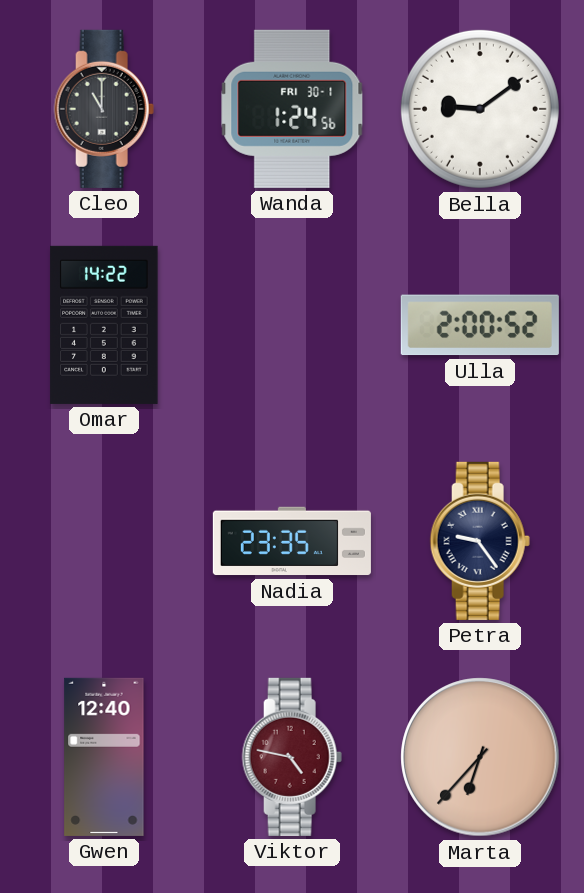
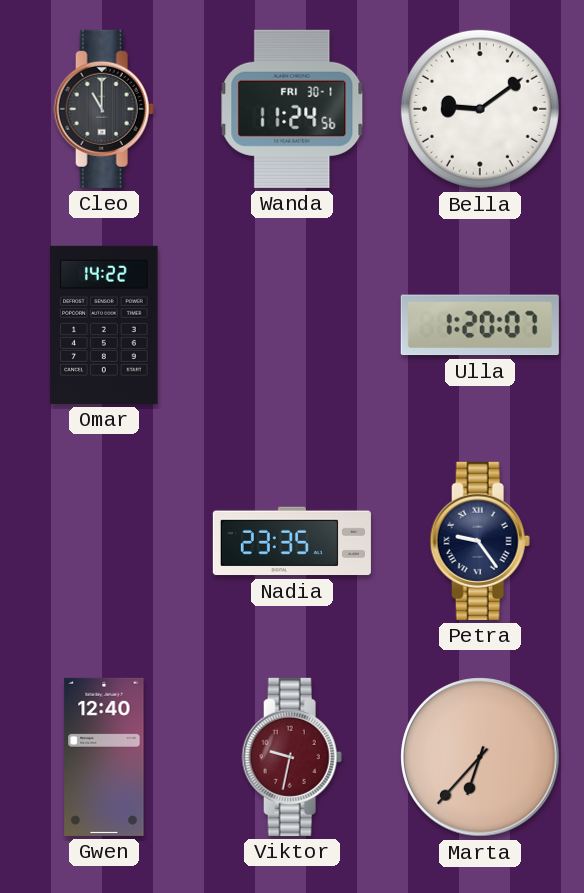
Wanda: 1:24 -> 11:24 (292, 109)
Ulla: 2:00 -> 1:20 (480, 325)
Viktor: 4:47 -> 9:32 (292, 757)
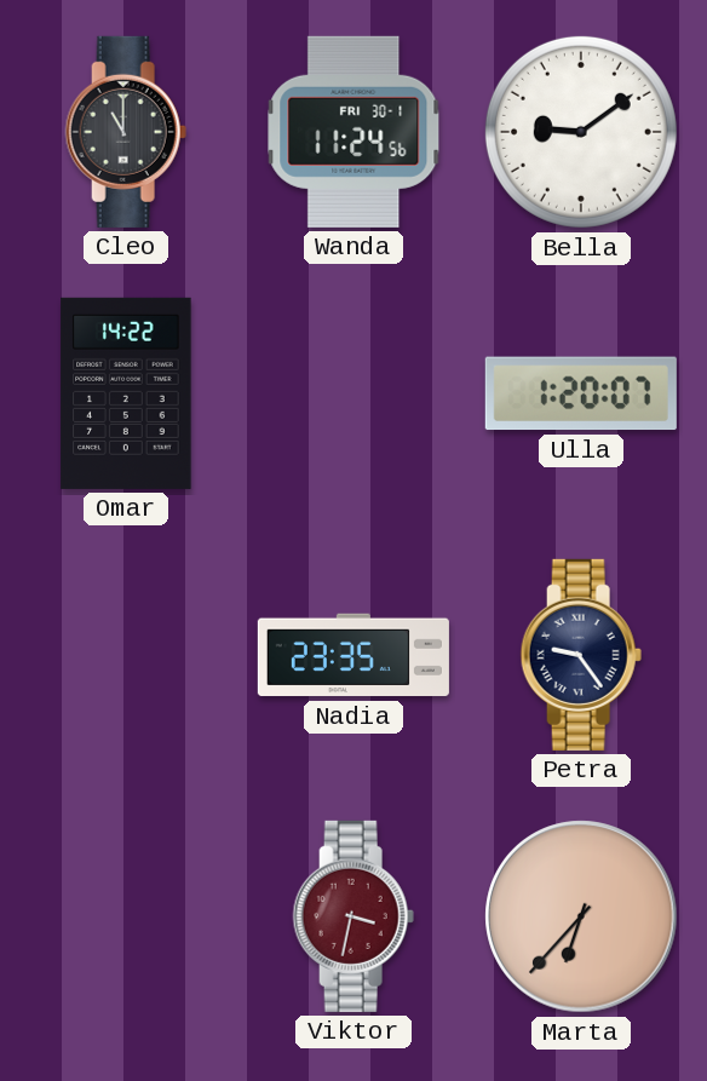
Gwen: 12:40 -> none (104, 757)
Viktor: 9:32 -> 3:32 (353, 916)
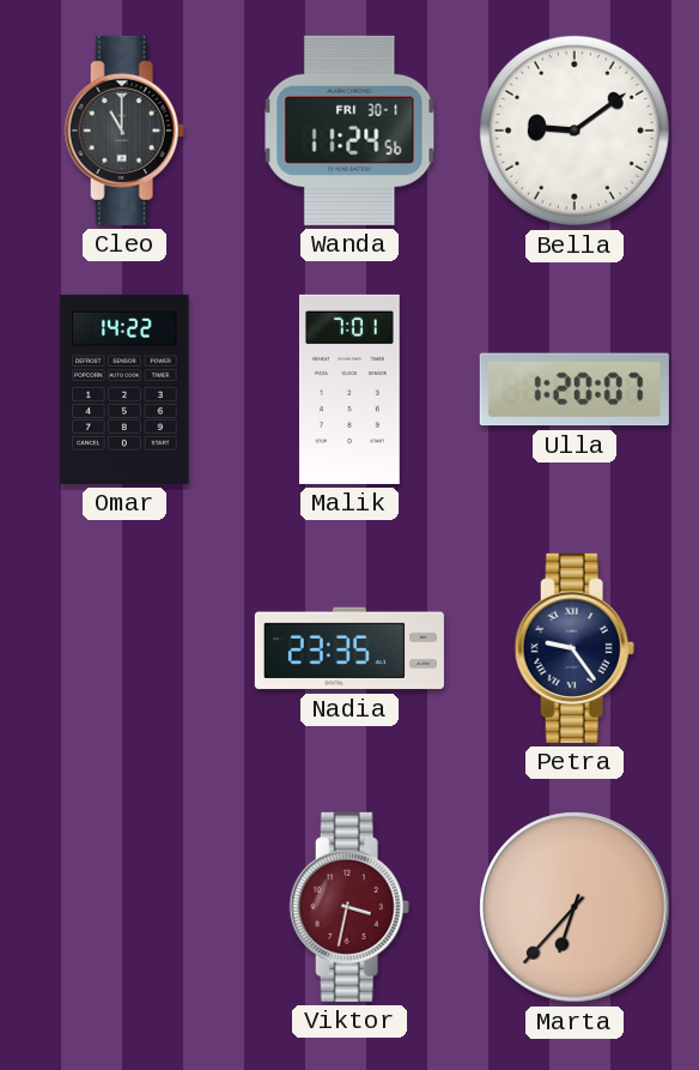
Malik: none -> 7:01 (349, 389)
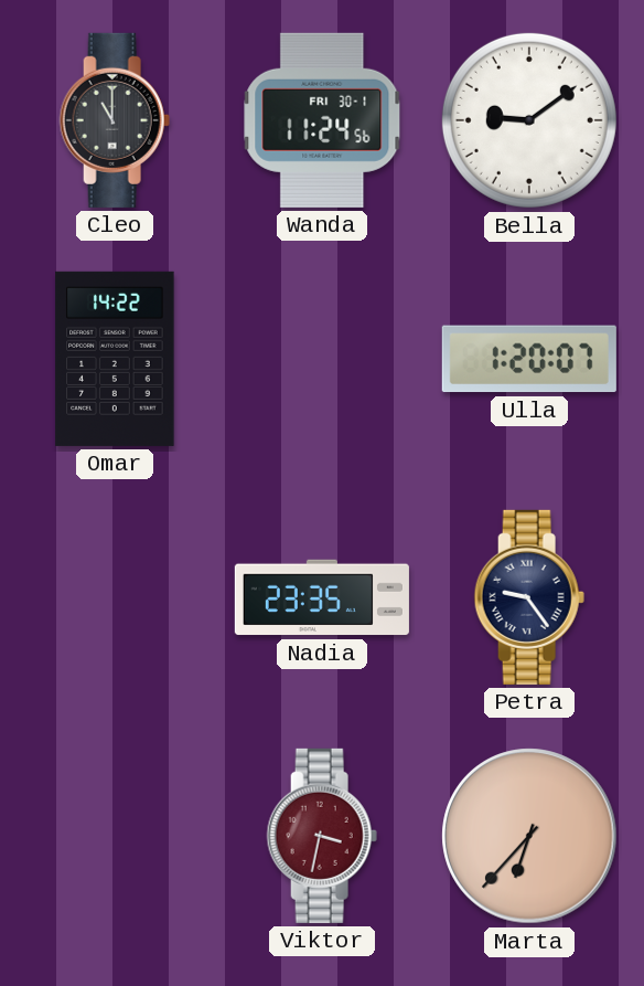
Malik: 7:01 -> none (349, 389)
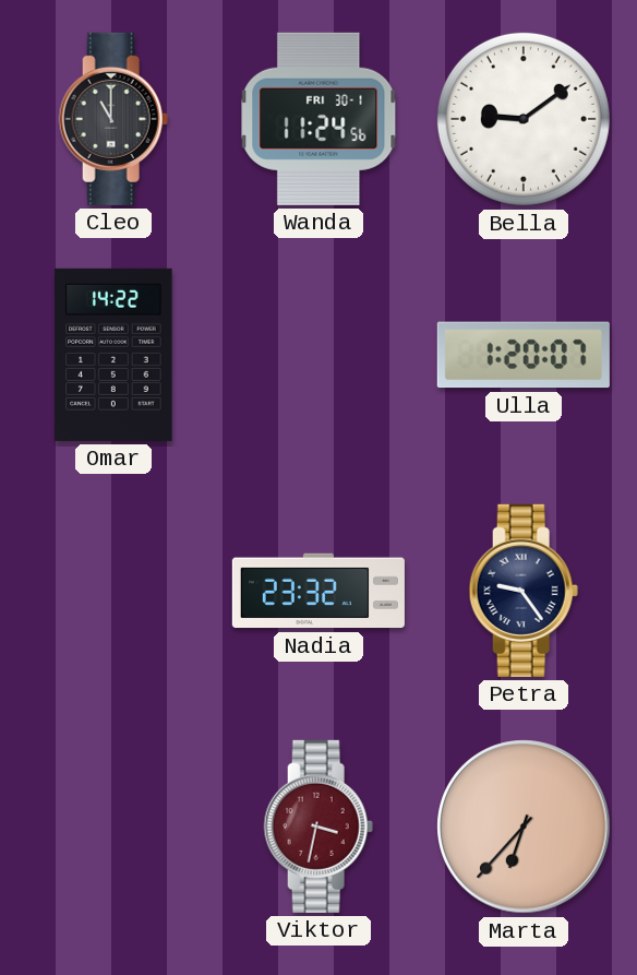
Nadia: 23:35 -> 23:32 (318, 591)
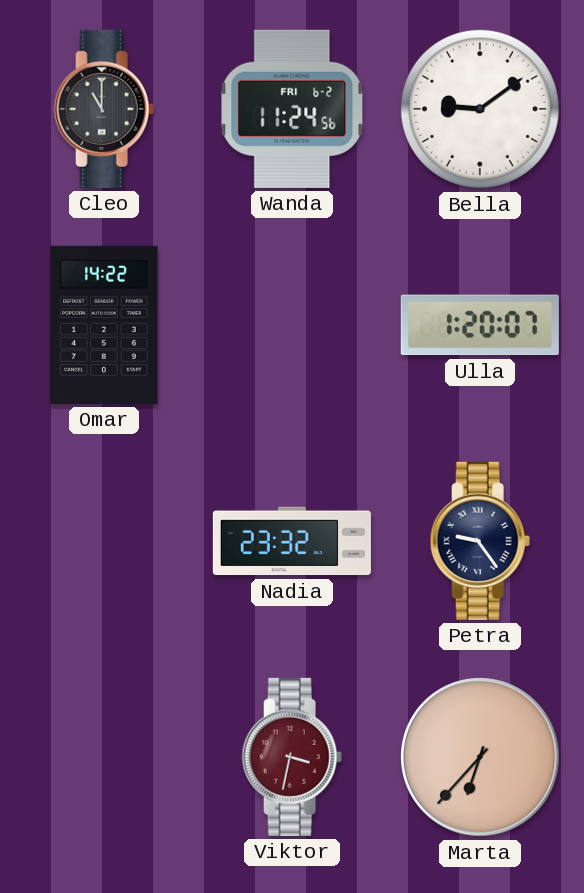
Wanda date: FRI 30-1 -> FRI 6-2 (292, 109)
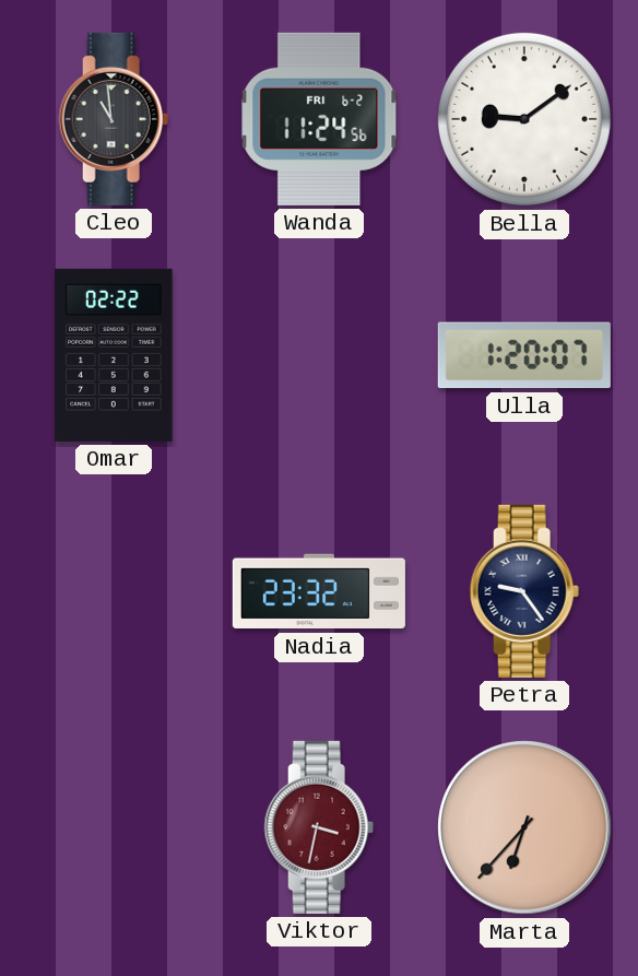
Cleo: 11:00 -> 10:59 (114, 119)
Omar: 14:22 -> 02:22 (114, 355)
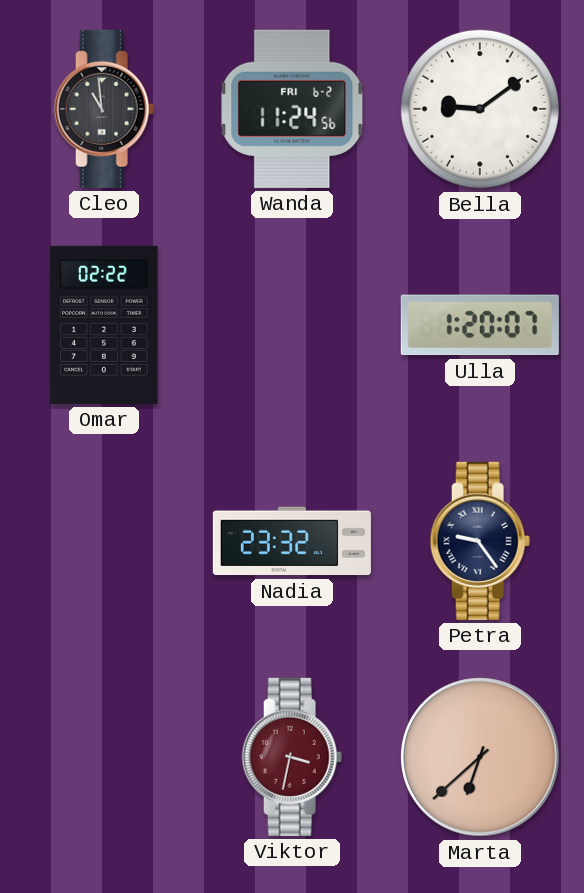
Marta: 6:37 -> 6:38 (480, 757)
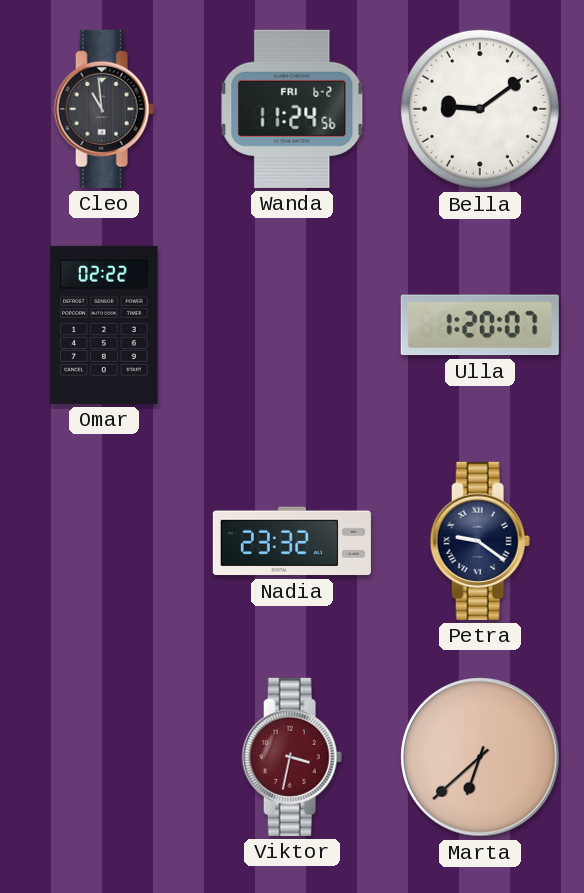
Petra: 9:24 -> 9:21 (480, 541)
